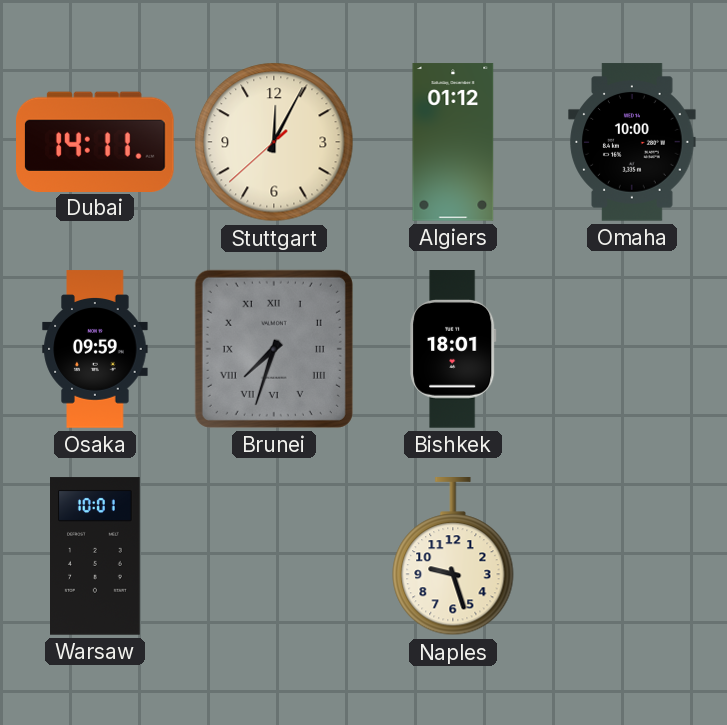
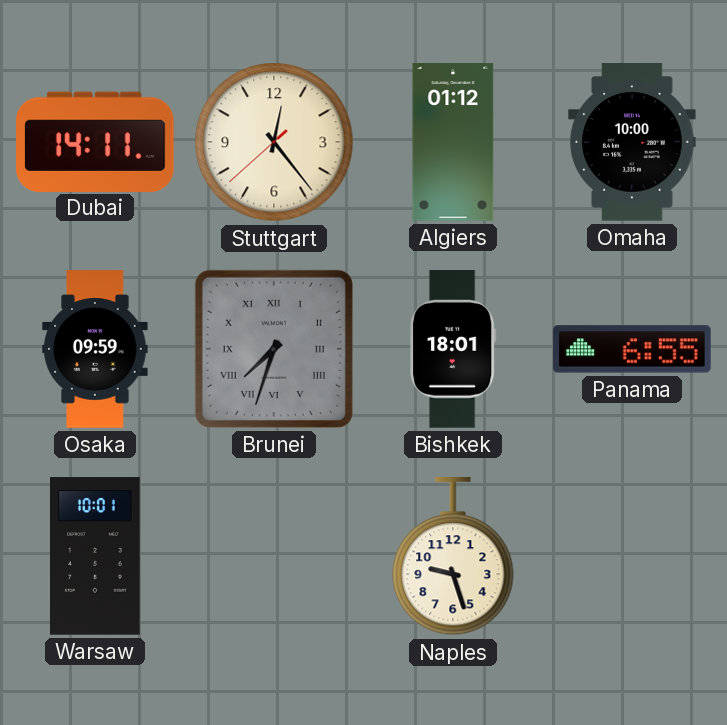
Stuttgart: 12:04 -> 12:23 (274, 142)
Panama: none -> 6:55 (632, 349)
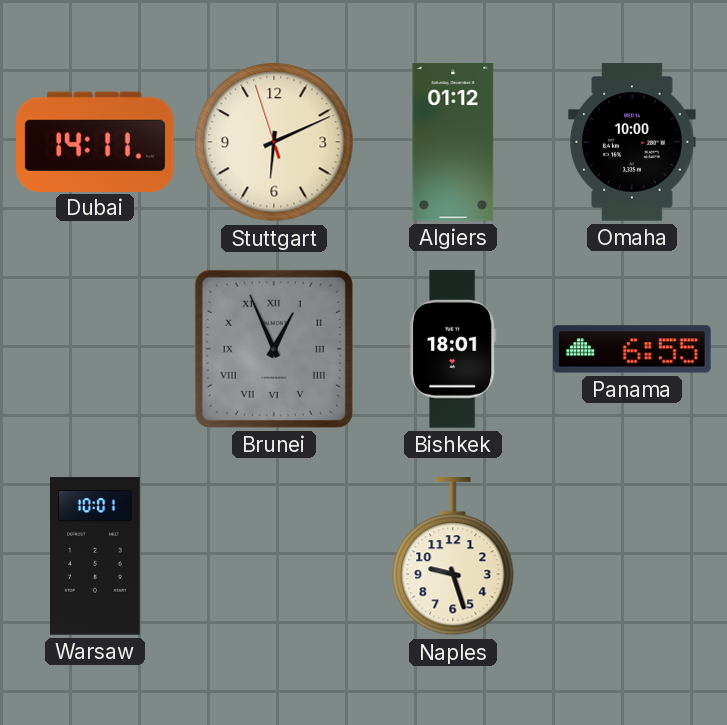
Stuttgart: 12:23 -> 6:10 (274, 142)
Osaka: 09:59 -> none (95, 349)
Brunei: 7:33 -> 12:56 (274, 349)
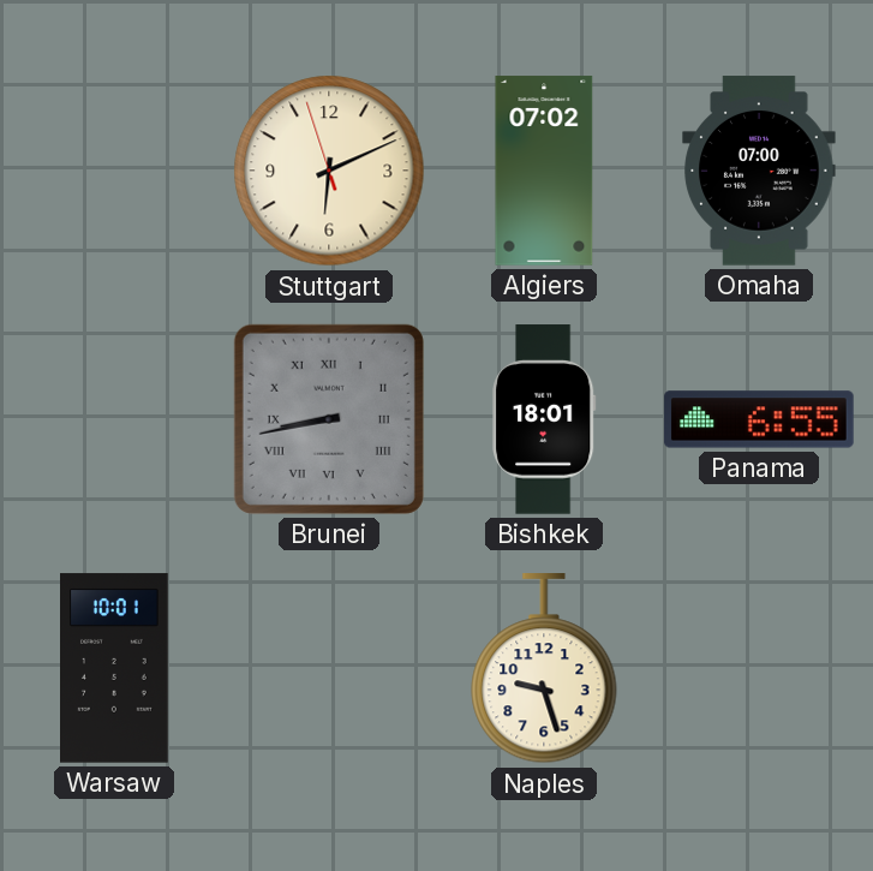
Dubai: 14:11 -> none (96, 141)
Algiers: 01:12 -> 07:02 (544, 171)
Omaha: 10:00 -> 07:00 (759, 171)
Brunei: 12:56 -> 8:43 (329, 419)
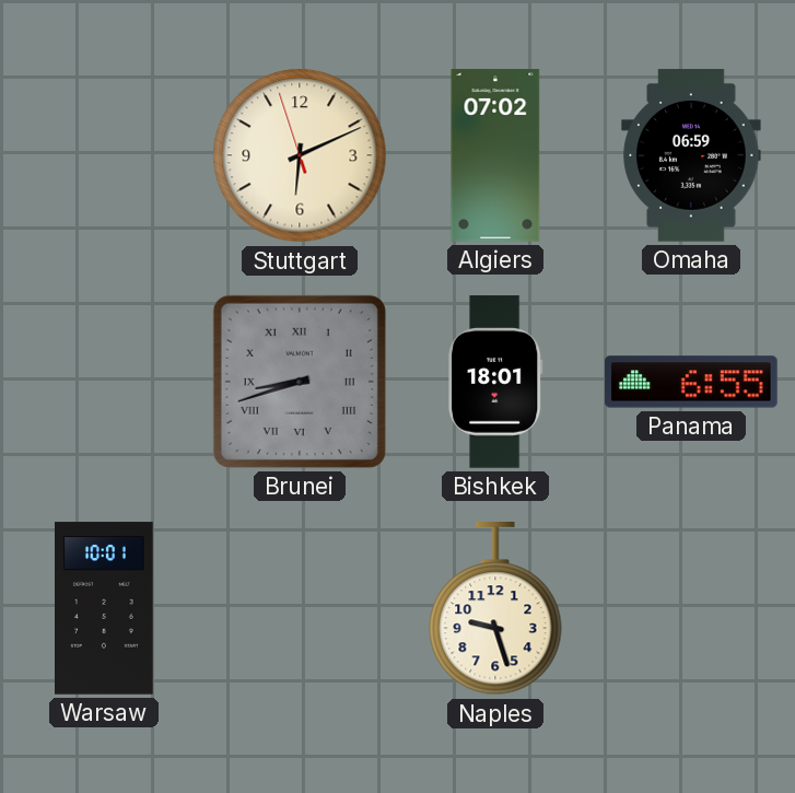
Omaha: 07:00 -> 06:59 (691, 155)
Brunei: 8:43 -> 8:42 (300, 382)
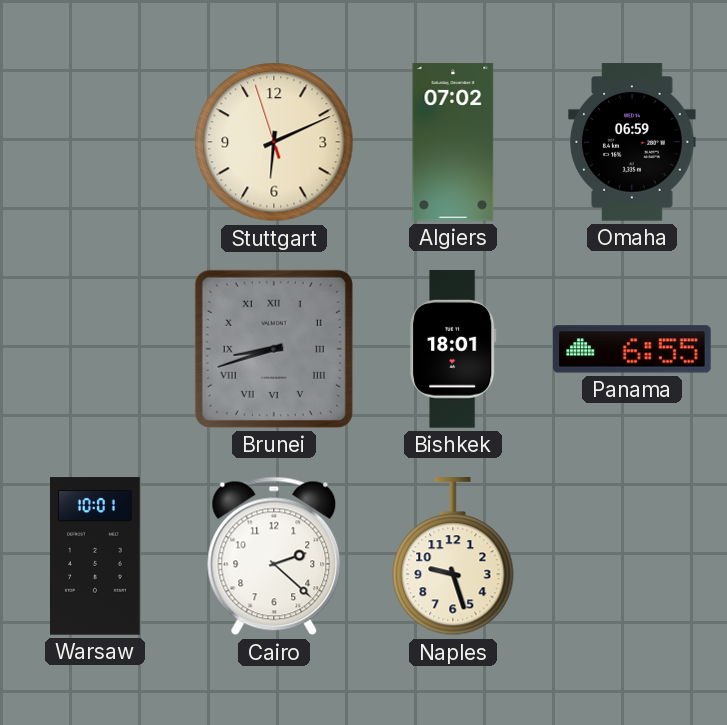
Cairo: none -> 2:22 (274, 556)
